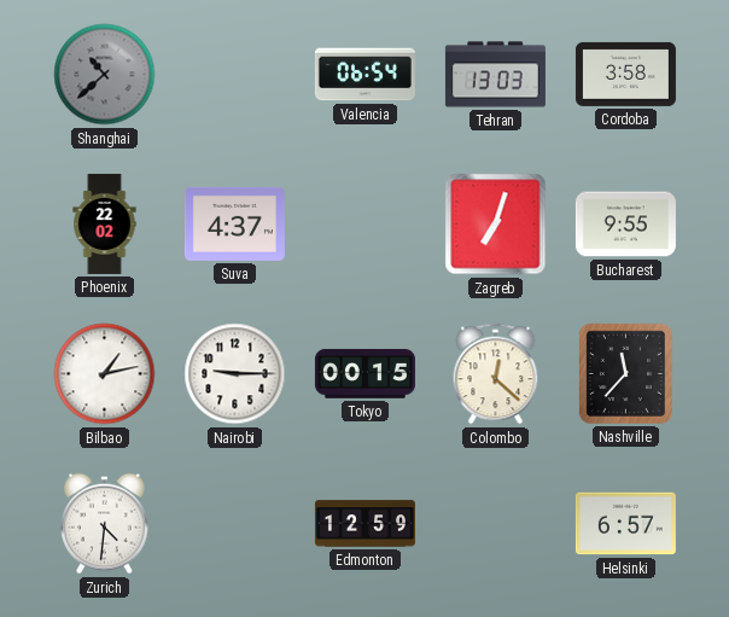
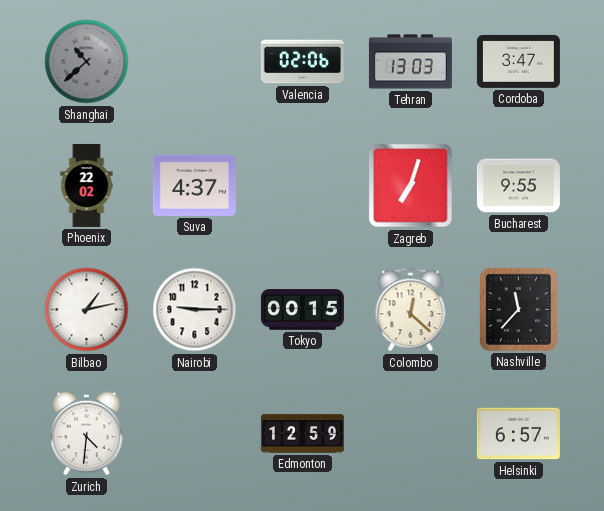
Valencia: 06:54 -> 02:06 (302, 62)
Cordoba: 3:58 -> 3:47 (518, 61)
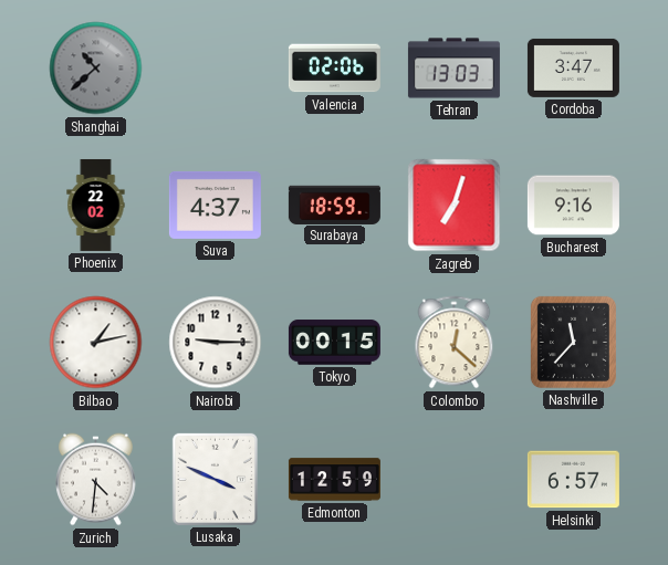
Surabaya: none -> 18:59 (334, 205)
Bucharest: 9:55 -> 9:16 (573, 206)
Lusaka: none -> 3:49 (215, 479)
